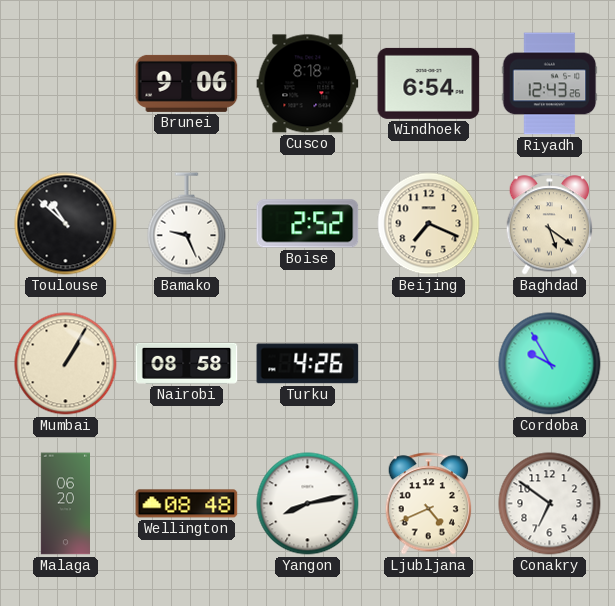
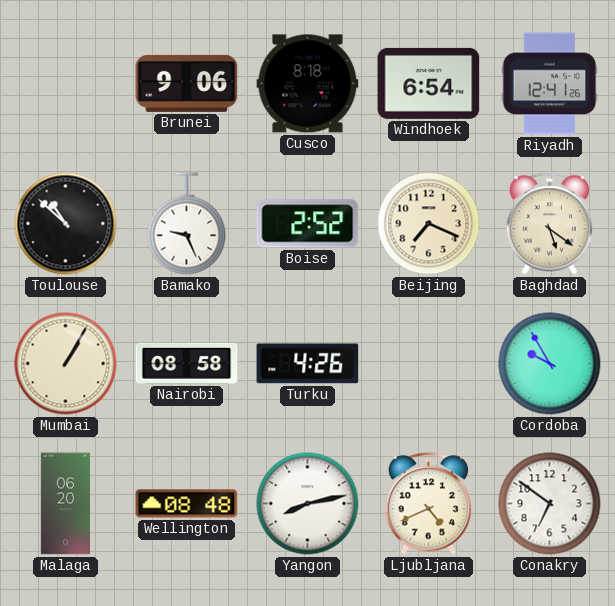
Riyadh: 12:43 -> 12:41 (550, 84)
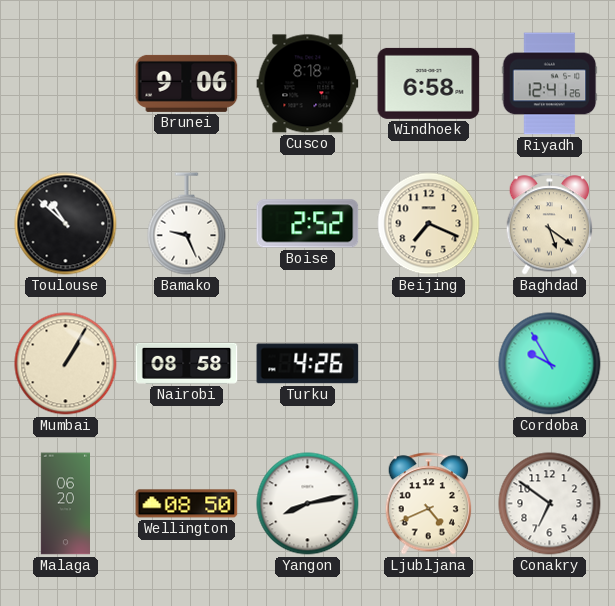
Windhoek: 6:54 -> 6:58 (429, 83)
Wellington: 08:48 -> 08:50 (187, 504)
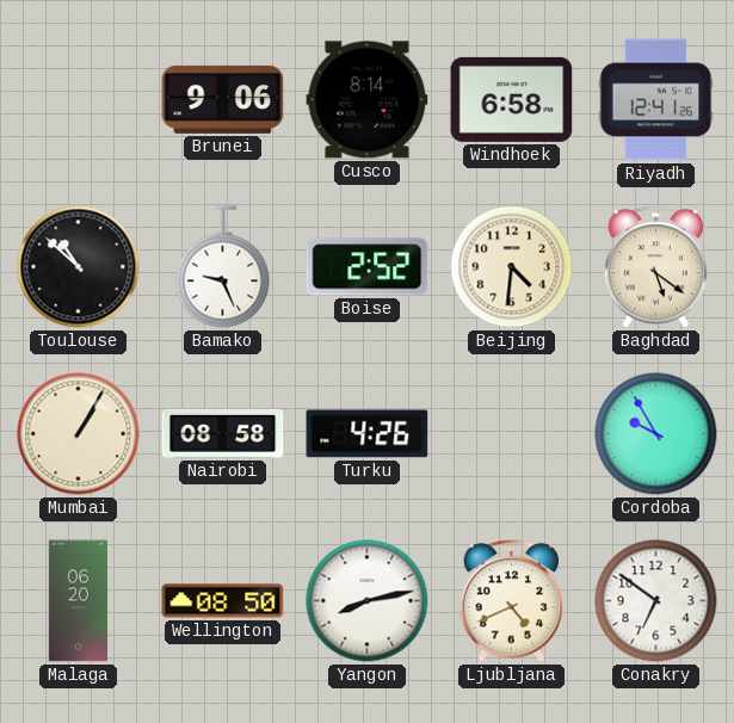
Cusco: 8:18 -> 8:14 (368, 100)
Beijing: 7:19 -> 4:31 (512, 267)
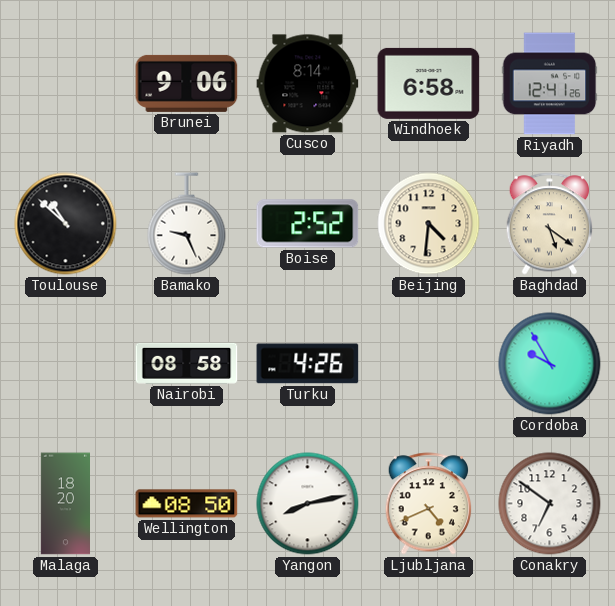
Mumbai: 1:05 -> none (79, 434)
Malaga: 06:20 -> 18:20 (65, 504)
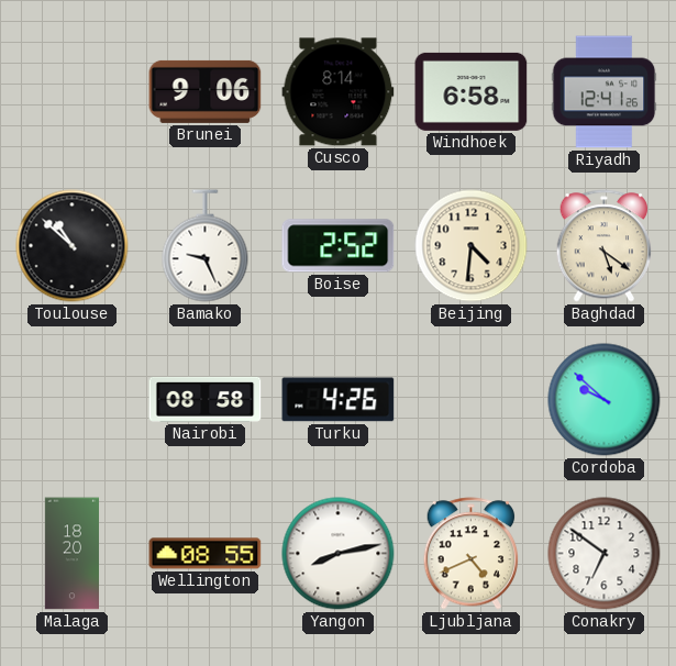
Cordoba: 9:55 -> 9:52 (605, 400)
Wellington: 08:50 -> 08:55 (206, 554)
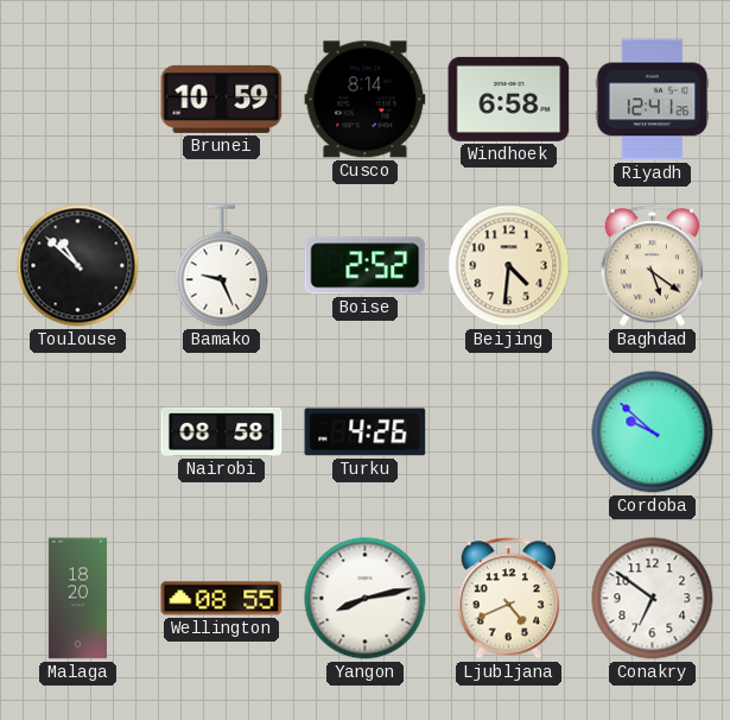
Brunei: 9:06 -> 10:59 (222, 99)
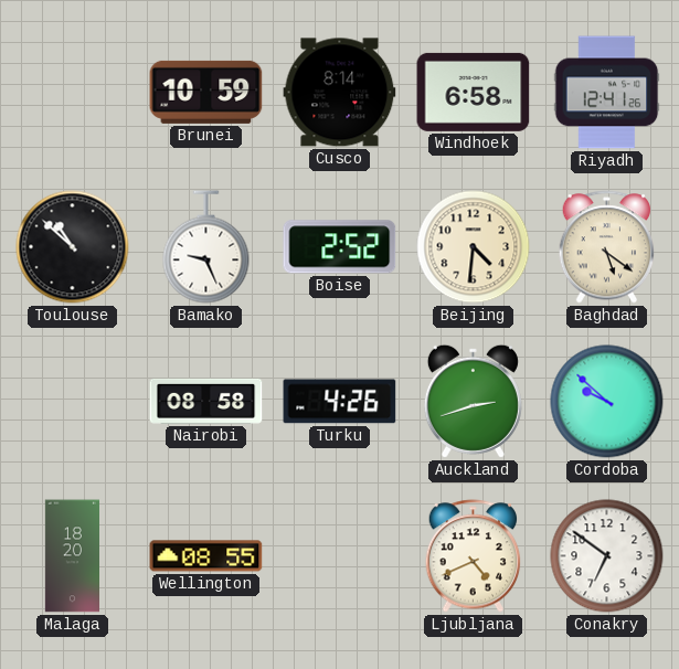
Auckland: none -> 2:42 (473, 401)
Yangon: 8:13 -> none (366, 599)
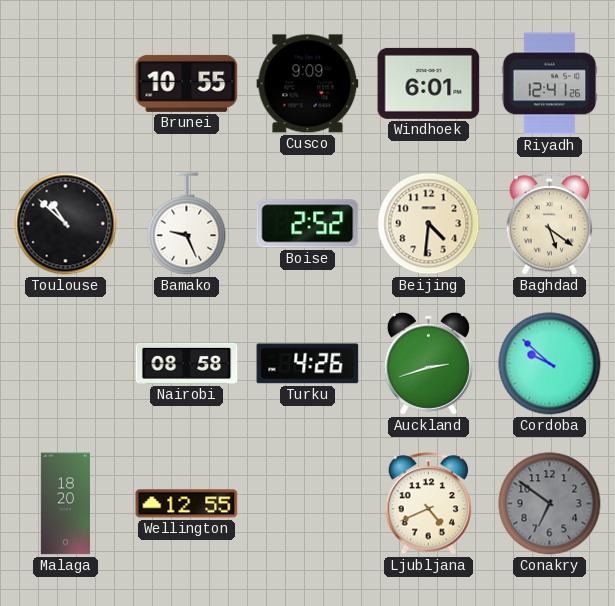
Brunei: 10:59 -> 10:55 (187, 83)
Cusco: 8:14 -> 9:09 (308, 84)
Windhoek: 6:58 -> 6:01 (429, 83)
Wellington: 08:55 -> 12:55 (187, 504)
Conakry dial: white -> grey (550, 504)
